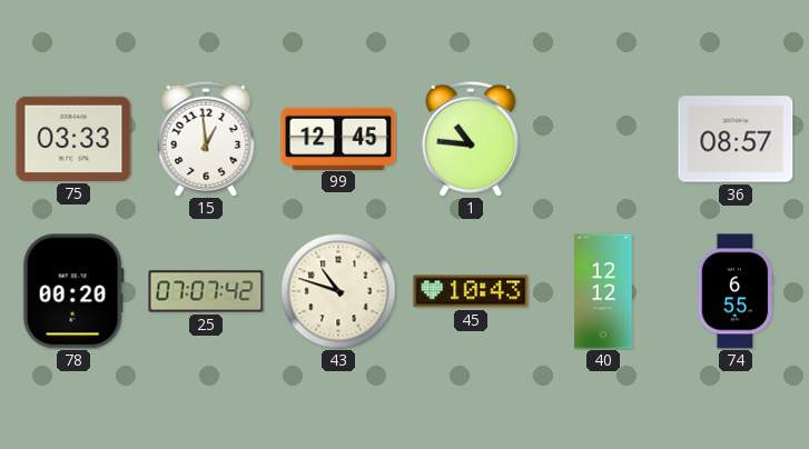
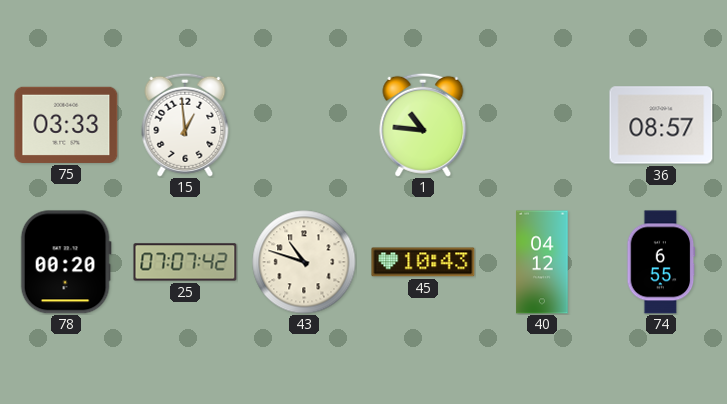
99: 12:45 -> none (338, 138)
40: 12:12 -> 04:12 (542, 262)
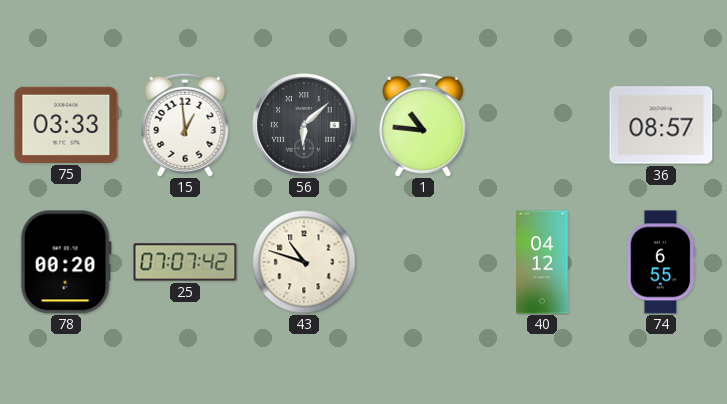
56: none -> 6:08 (304, 125)
45: 10:43 -> none (423, 262)
